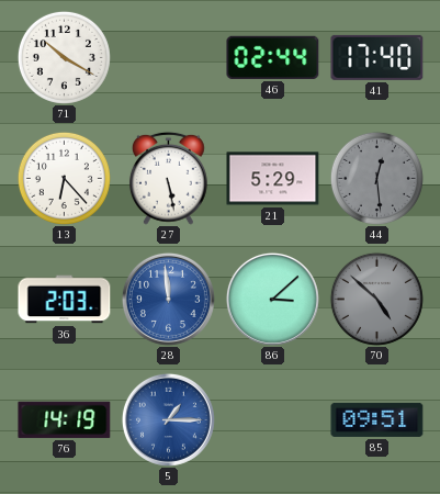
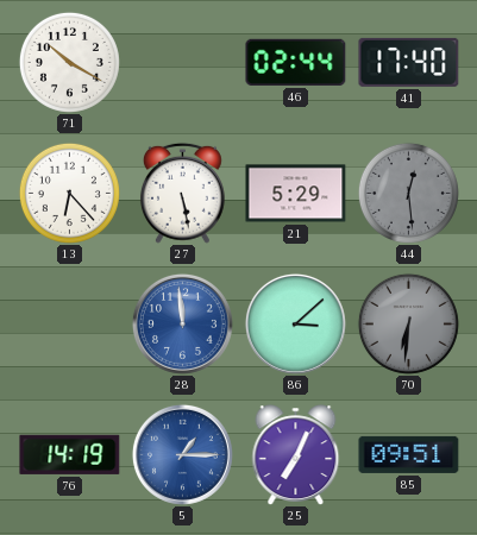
36: 2:03 -> none (65, 300)
70: 4:52 -> 6:31 (408, 323)
25: none -> 7:04 (296, 455)
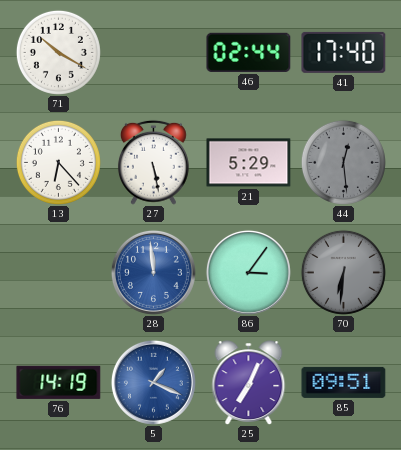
86: 3:08 -> 3:06 (248, 272)
5: 1:15 -> 1:19 (153, 382)
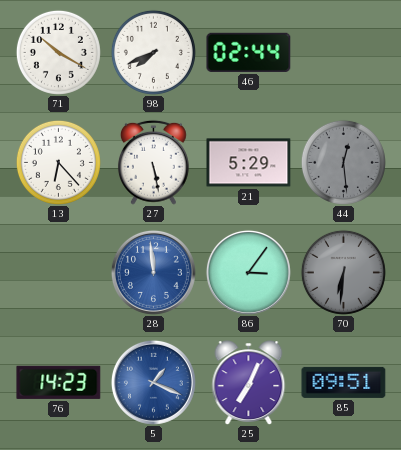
98: none -> 7:41 (153, 52)
41: 17:40 -> none (344, 52)
76: 14:19 -> 14:23 (59, 382)
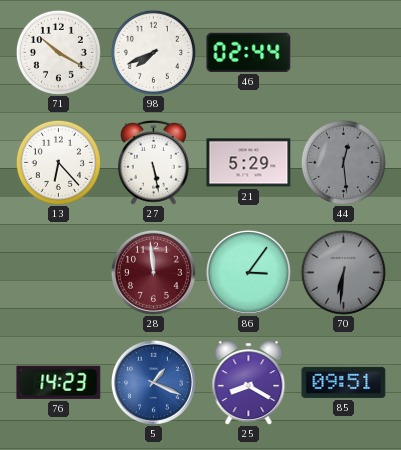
28 dial: blue -> burgundy (153, 272)
25: 7:04 -> 8:20 (249, 383)
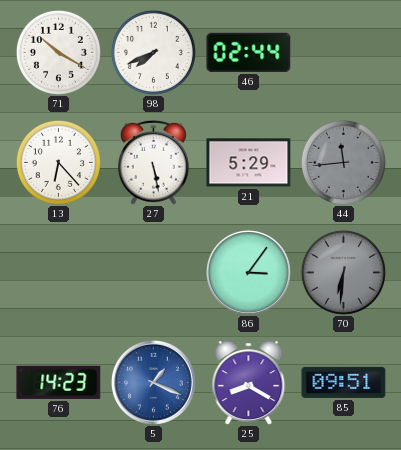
44: 12:29 -> 11:44 (343, 162)
28: 11:59 -> none (153, 272)
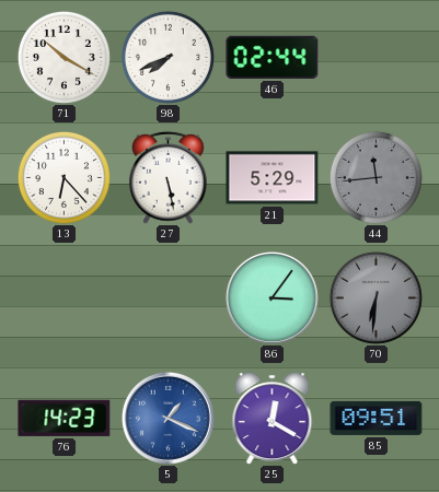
25: 8:20 -> 12:20 (273, 419)
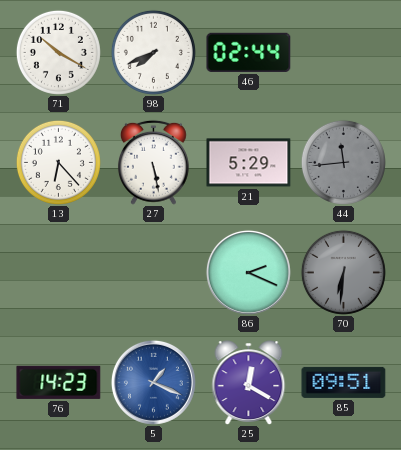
86: 3:06 -> 2:19 (248, 272)
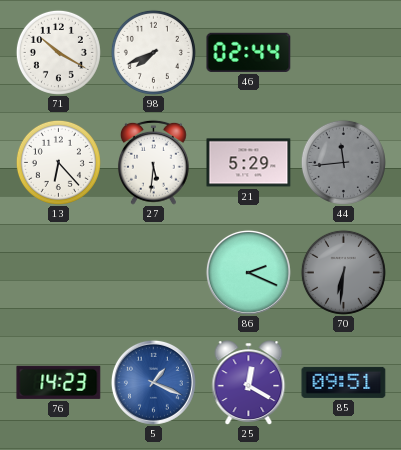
27: 5:28 -> 5:31 (153, 162)
